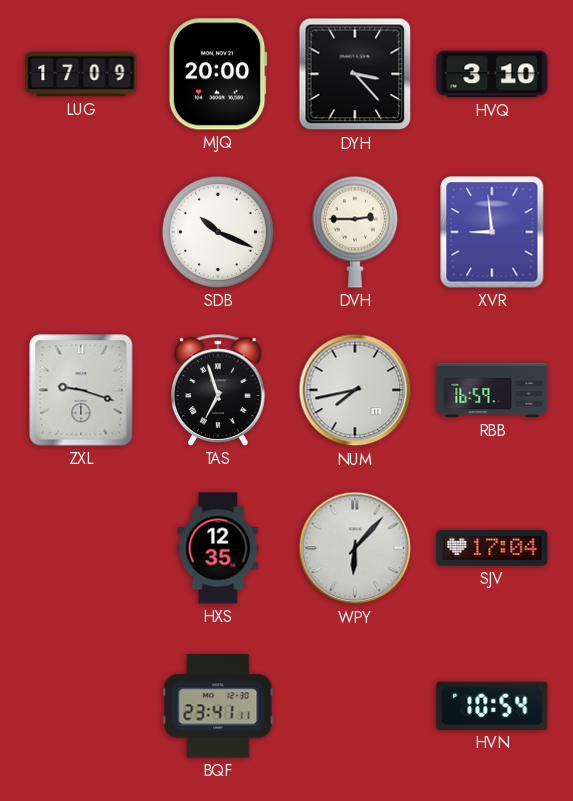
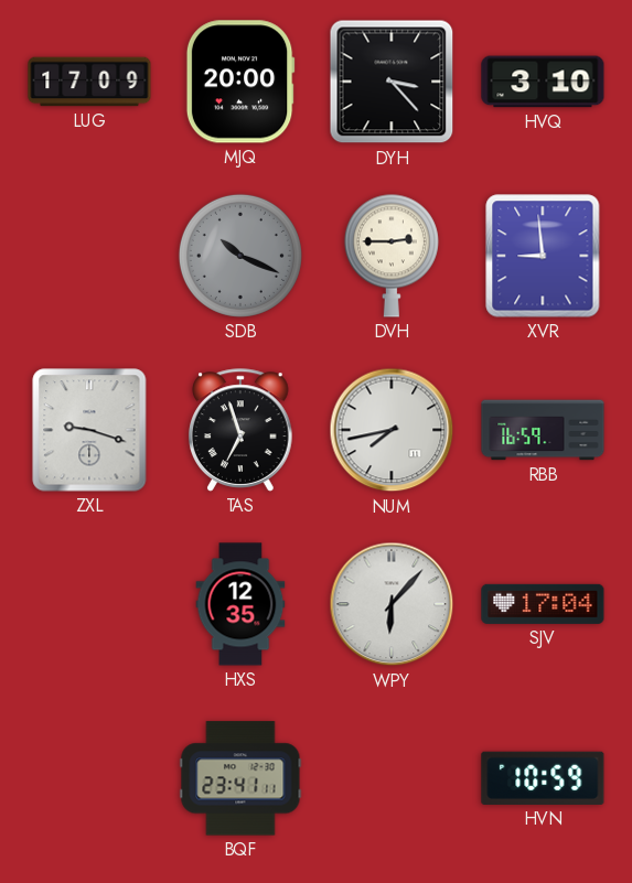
SDB dial: white -> grey (240, 256)
HVN: 10:54 -> 10:59 (543, 778)
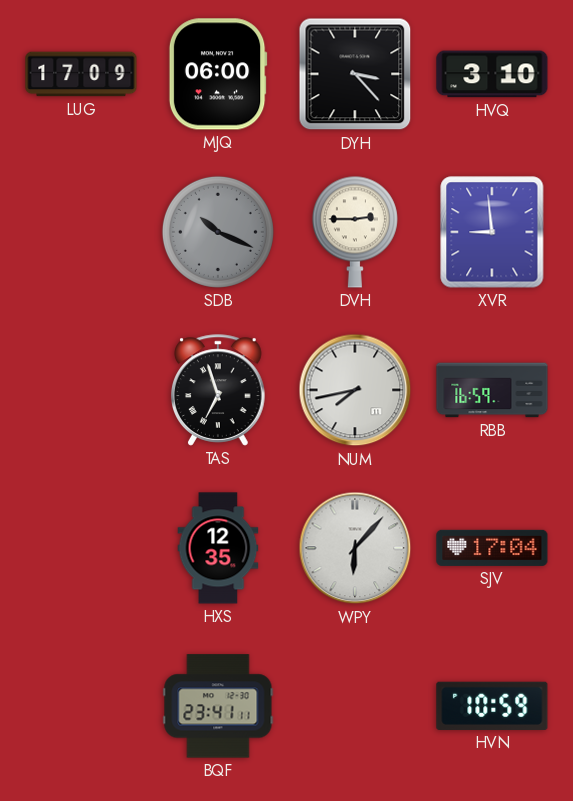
MJQ: 20:00 -> 06:00 (218, 74)
ZXL: 9:18 -> none (89, 430)
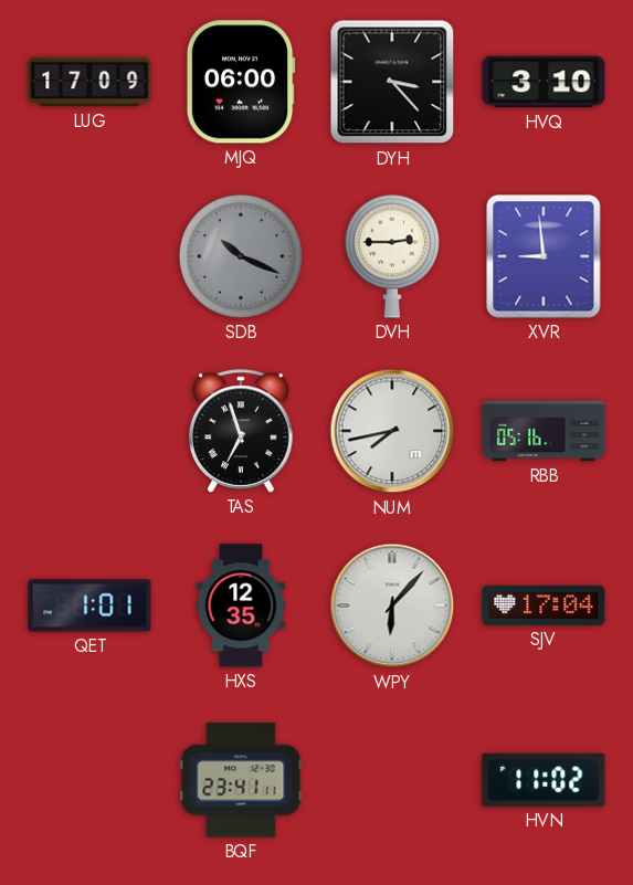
RBB: 16:59 -> 05:16 (544, 431)
QET: none -> 1:01 (89, 605)
HVN: 10:59 -> 11:02 (544, 780)
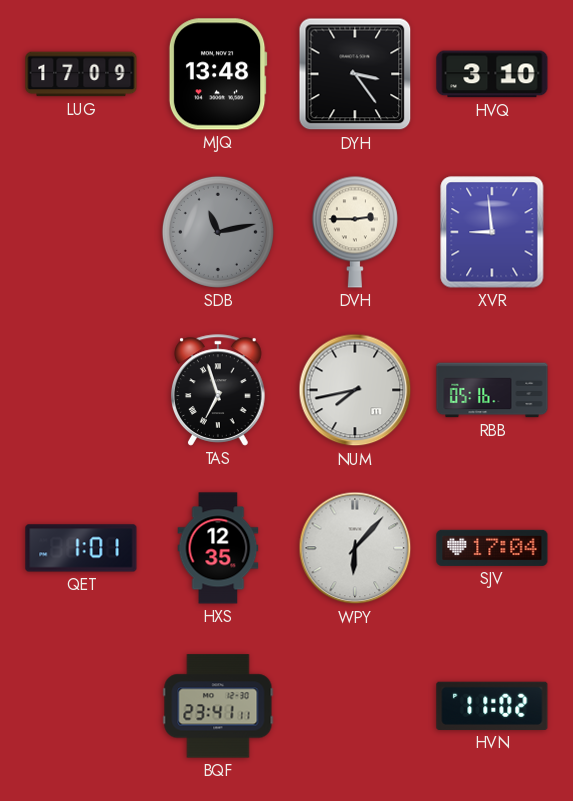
MJQ: 06:00 -> 13:48 (218, 74)
DYH: 3:23 -> 3:24 (355, 74)
SDB: 10:19 -> 11:13 (218, 232)
